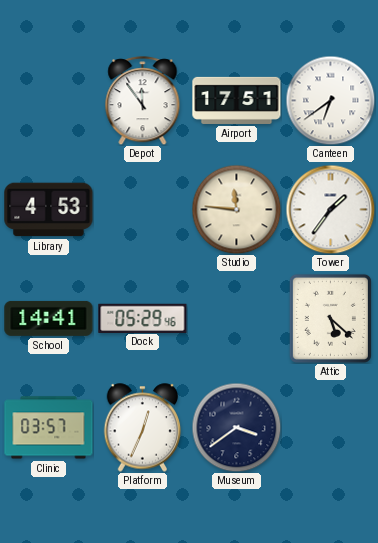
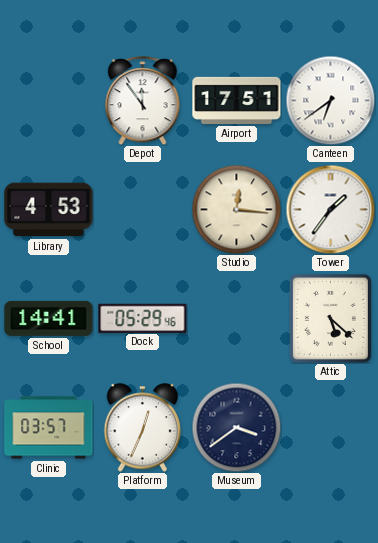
Studio: 11:46 -> 12:16 (236, 209)
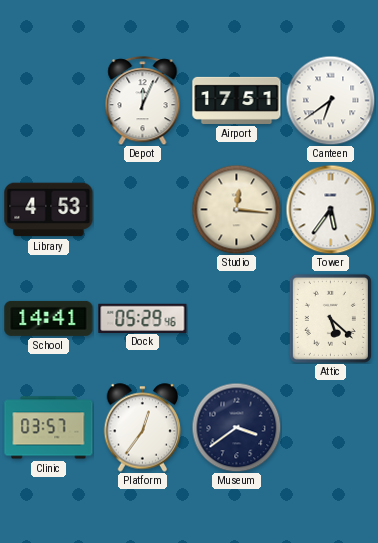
Depot: 11:54 -> 12:04 (143, 101)
Tower: 1:36 -> 5:36 (330, 209)
Platform: 12:34 -> 12:36 (143, 428)
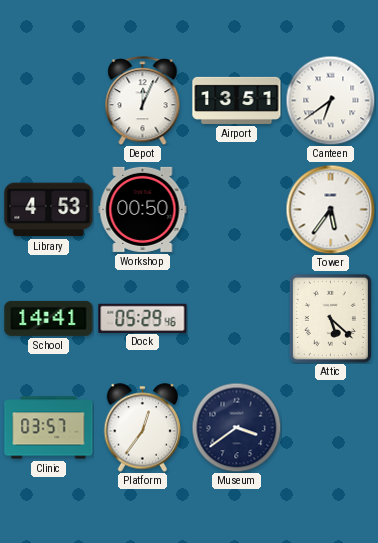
Airport: 17:51 -> 13:51 (237, 100)
Workshop: none -> 00:50 (143, 209)
Studio: 12:16 -> none (236, 209)
